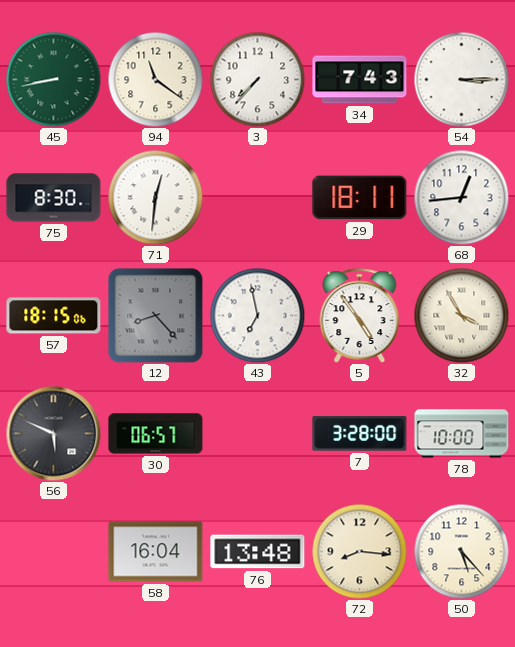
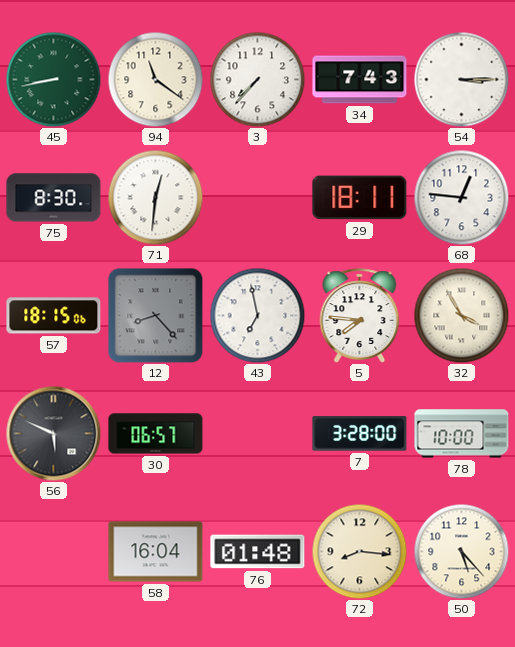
68: 12:44 -> 12:46 (461, 197)
5: 4:54 -> 7:46 (360, 316)
76: 13:48 -> 01:48 (258, 552)
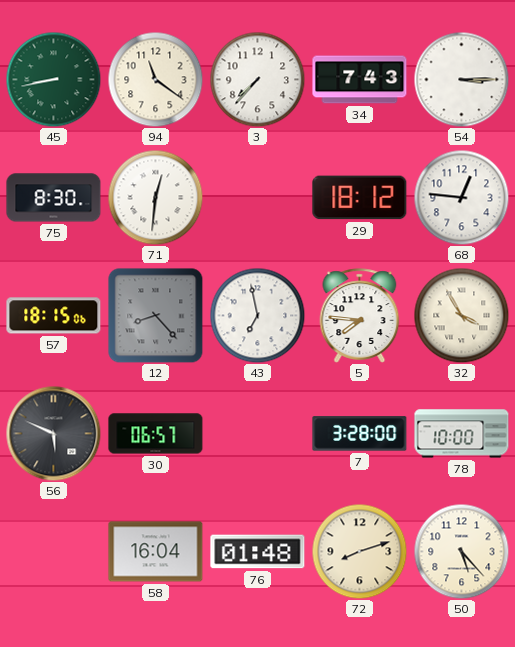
29: 18:11 -> 18:12 (360, 198)
72: 8:16 -> 8:12 (359, 551)
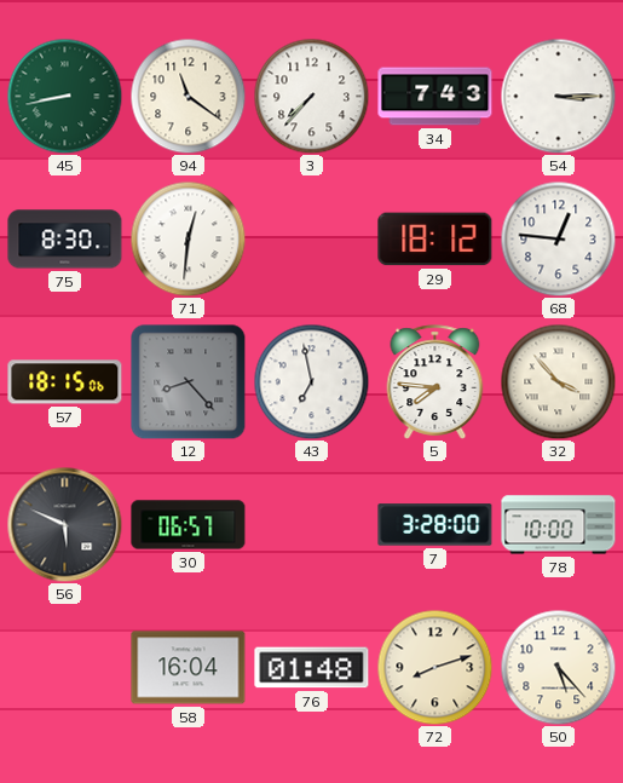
32: 3:55 -> 3:53 (558, 381)
